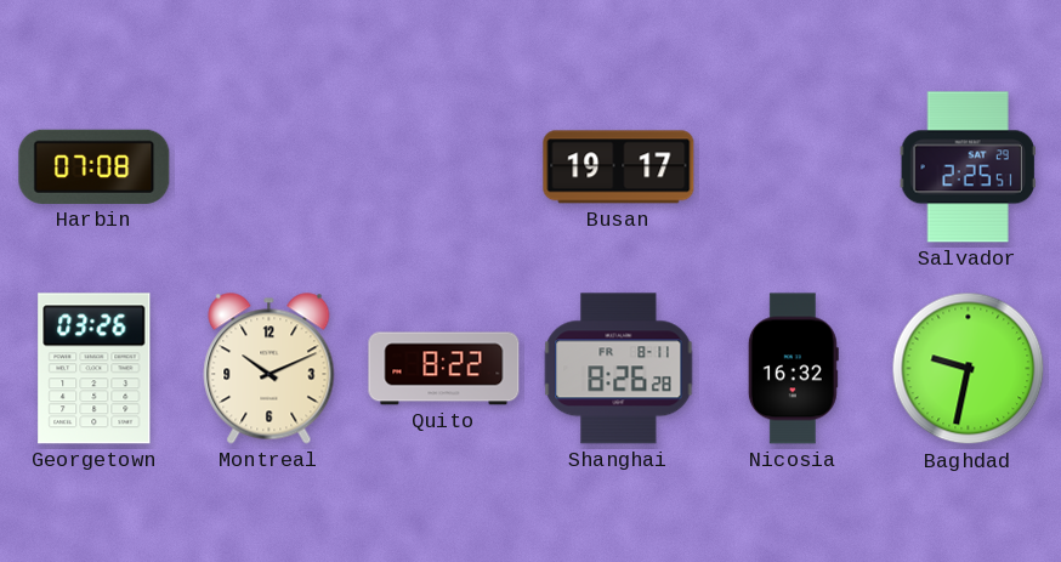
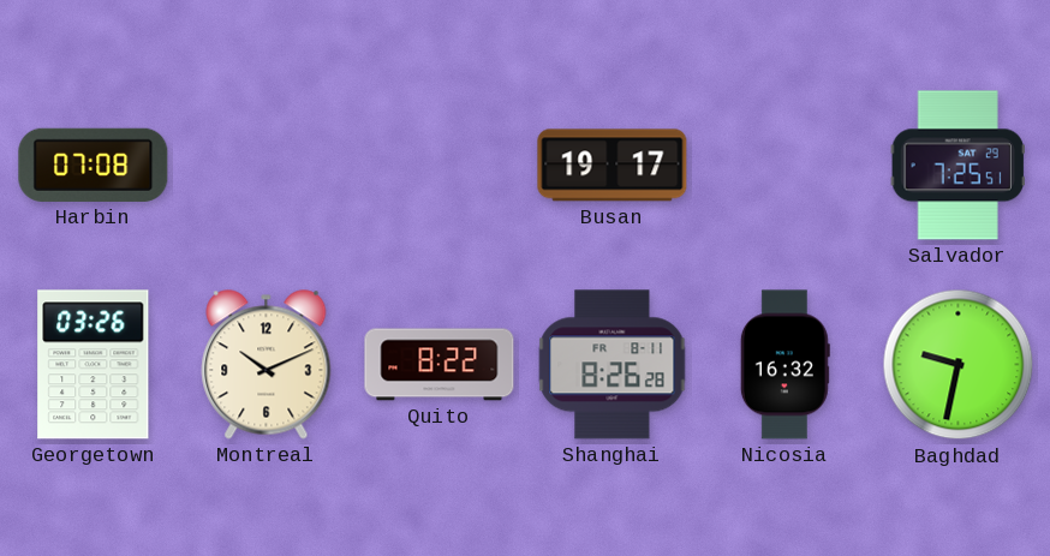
Salvador: 2:25 -> 7:25 (957, 166)
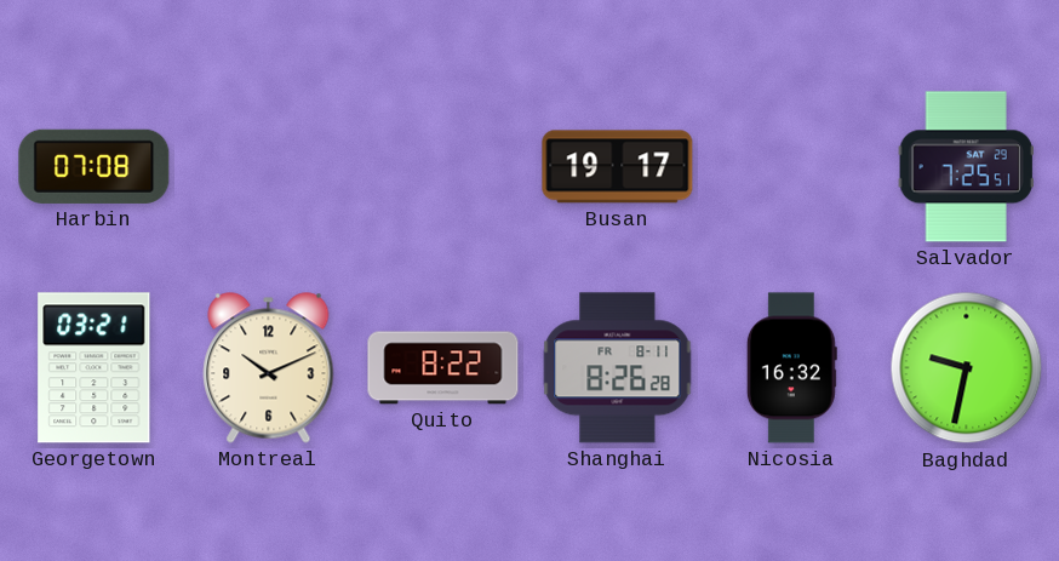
Georgetown: 03:26 -> 03:21 (95, 368)
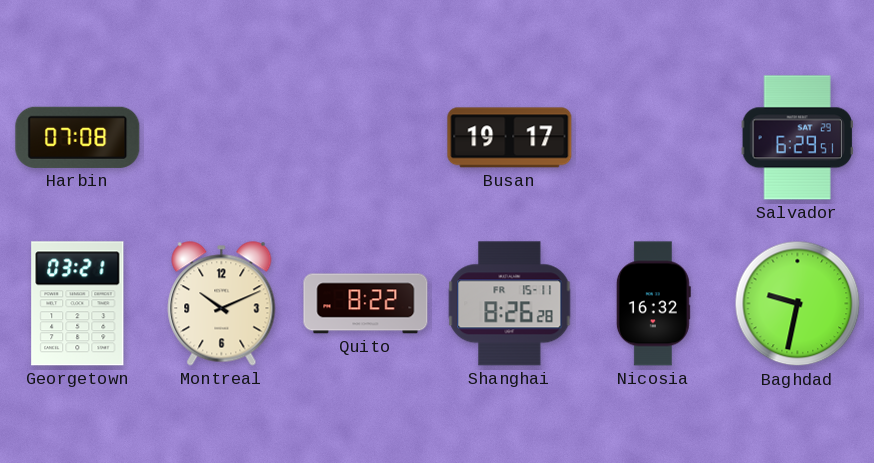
Salvador: 7:25 -> 6:29 (797, 138)
Shanghai date: FR 8-11 -> FR 15-11 (510, 304)
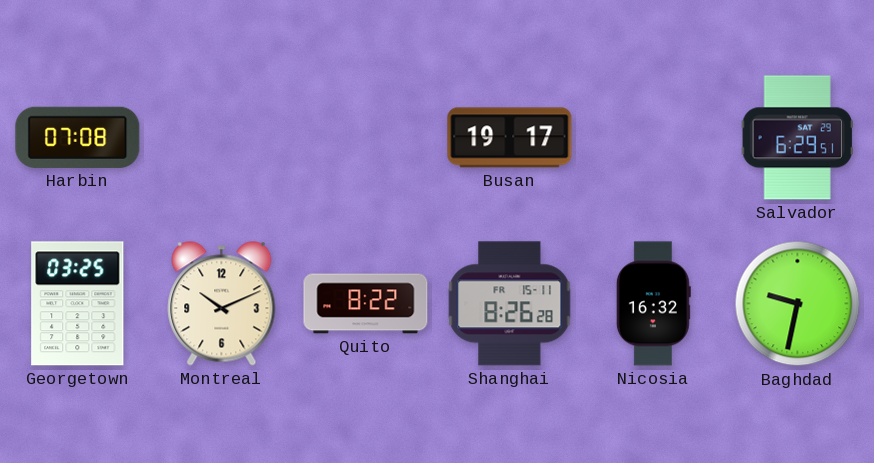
Georgetown: 03:21 -> 03:25 (78, 304)
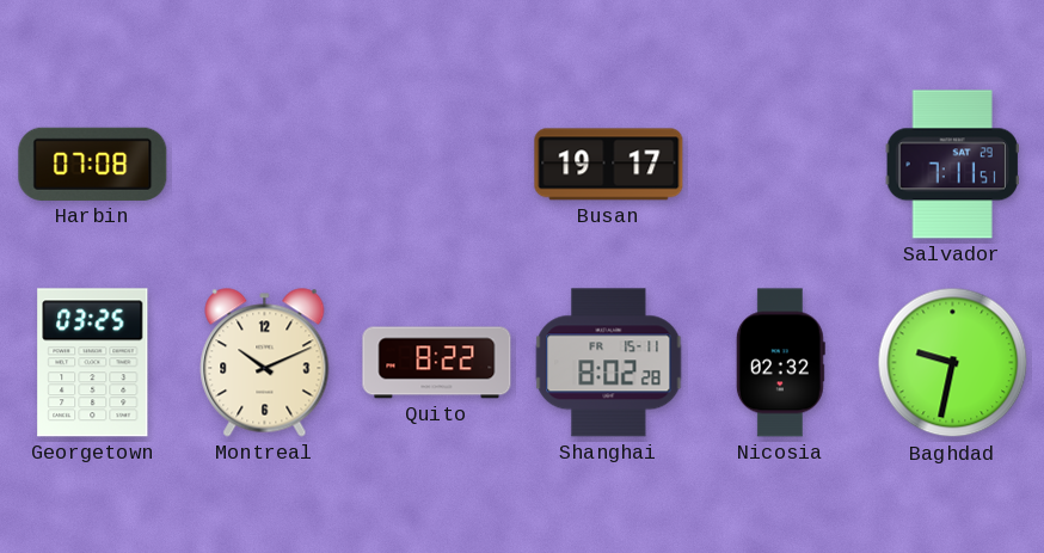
Salvador: 6:29 -> 7:11 (952, 165)
Shanghai: 8:26 -> 8:02 (609, 363)
Nicosia: 16:32 -> 02:32 (780, 363)
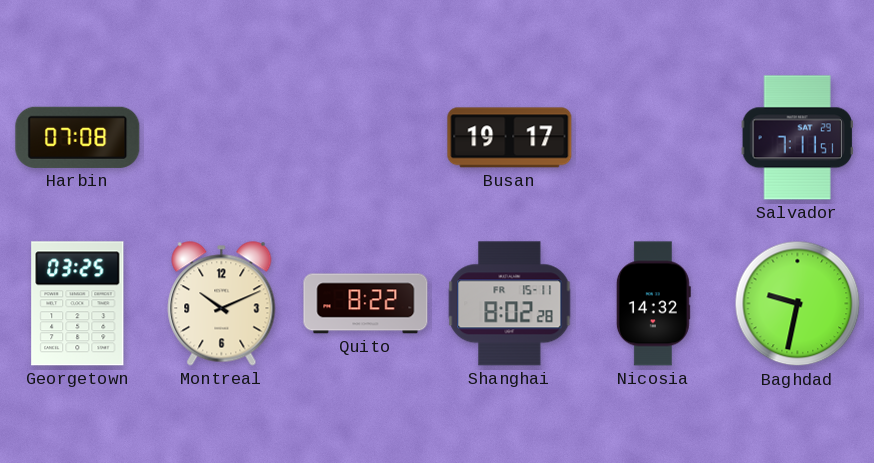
Nicosia: 02:32 -> 14:32 (653, 304)
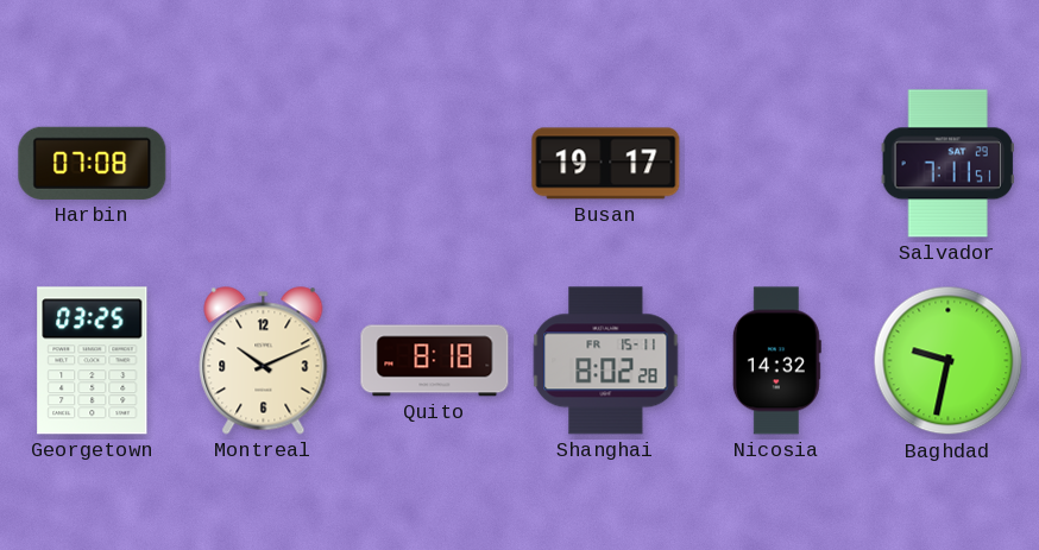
Quito: 8:22 -> 8:18 (435, 361)
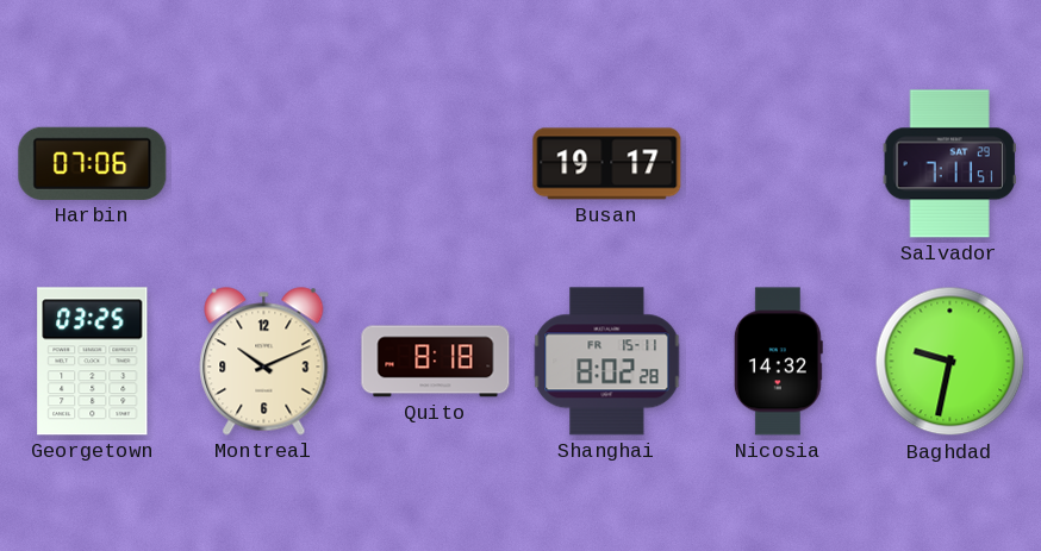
Harbin: 07:08 -> 07:06 (93, 163)
